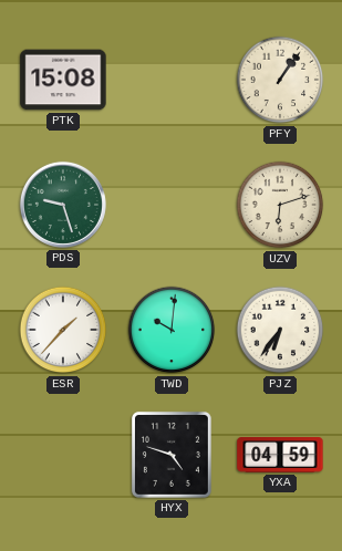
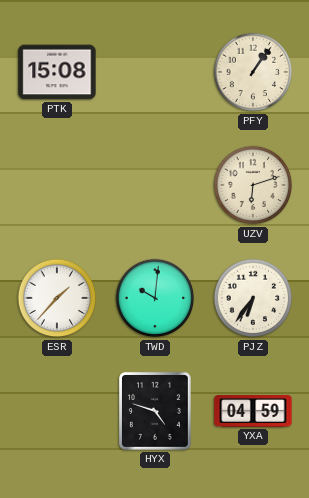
PDS: 9:27 -> none (63, 205)
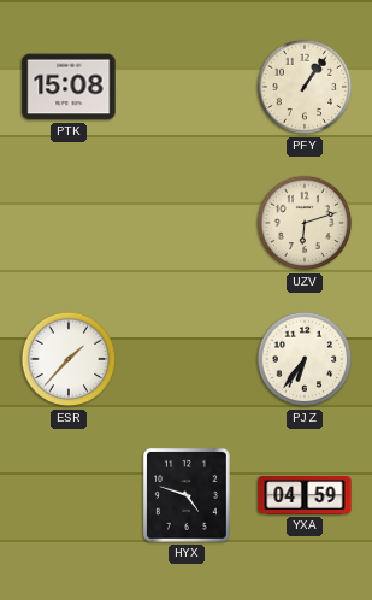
TWD: 10:01 -> none (155, 298)
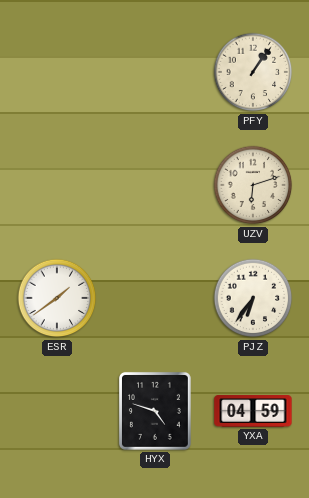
PTK: 15:08 -> none (69, 87)
ESR: 1:37 -> 1:39 (57, 298)
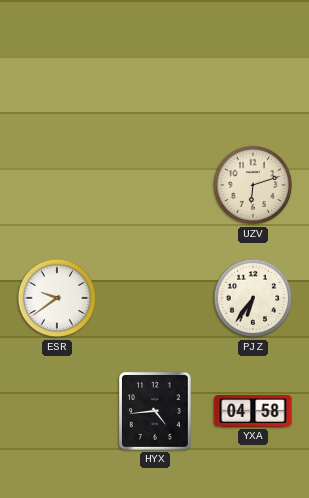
PFY: 1:06 -> none (253, 72)
ESR: 1:39 -> 9:39 (57, 298)
HYX: 4:48 -> 4:44 (155, 411)
YXA: 04:59 -> 04:58 (253, 411)
